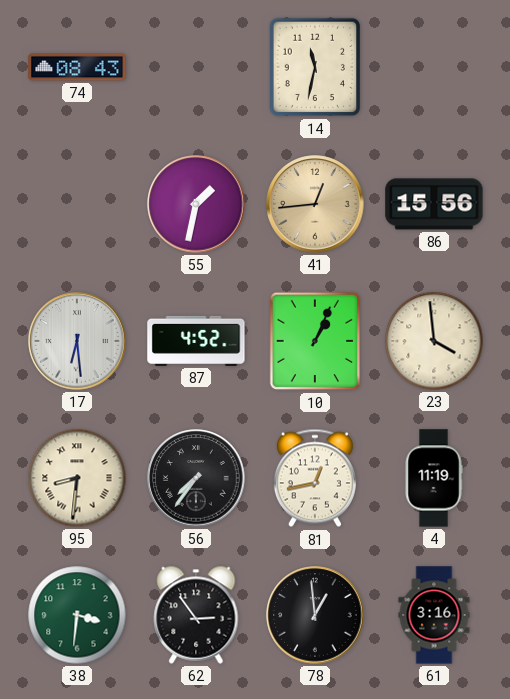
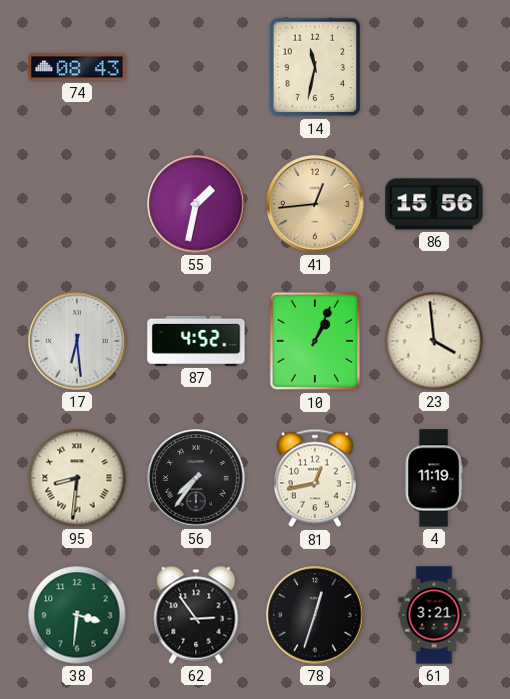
78: 12:59 -> 12:33 (315, 615)
61: 3:16 -> 3:21 (434, 615)
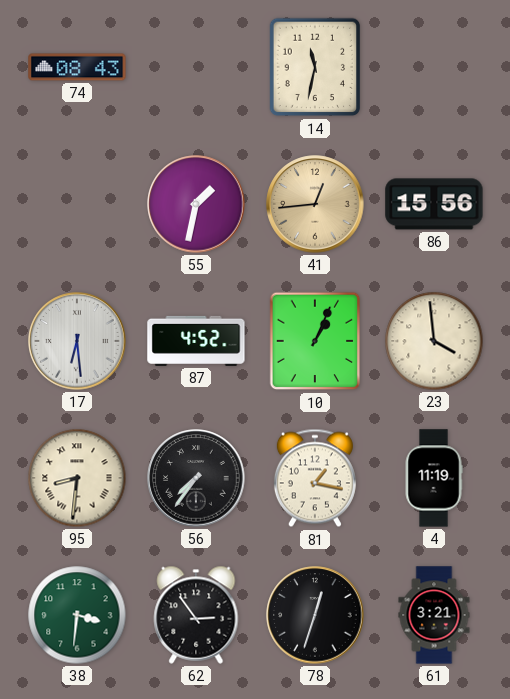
81: 12:43 -> 1:17 (315, 478)
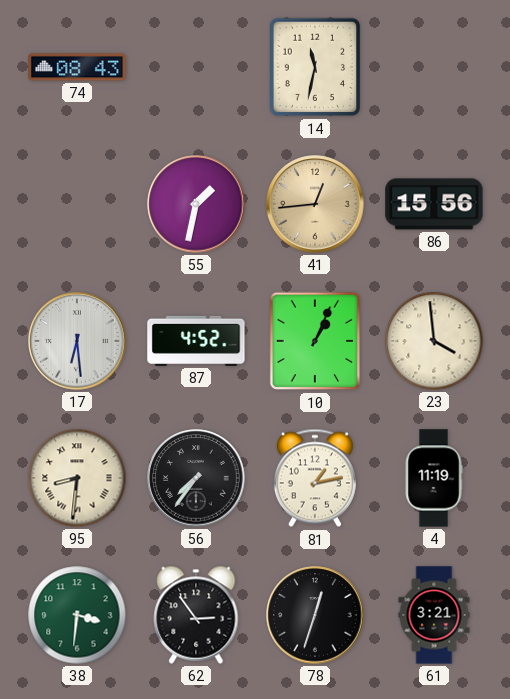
81: 1:17 -> 1:13 (315, 478)
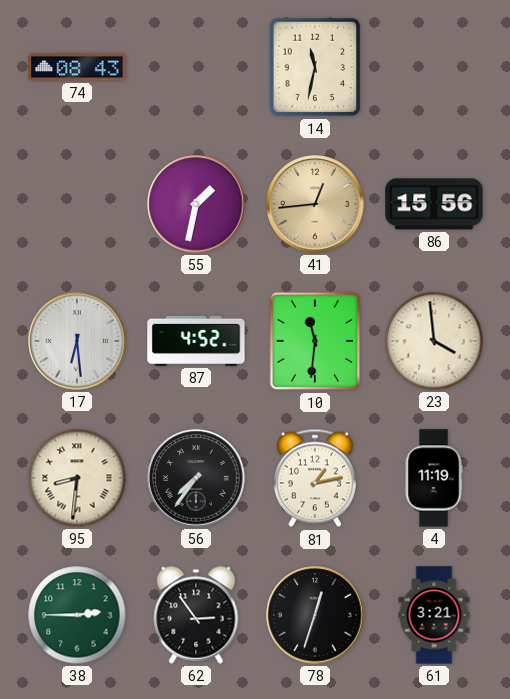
10: 1:04 -> 11:31 (315, 341)
38: 3:31 -> 2:45 (77, 615)
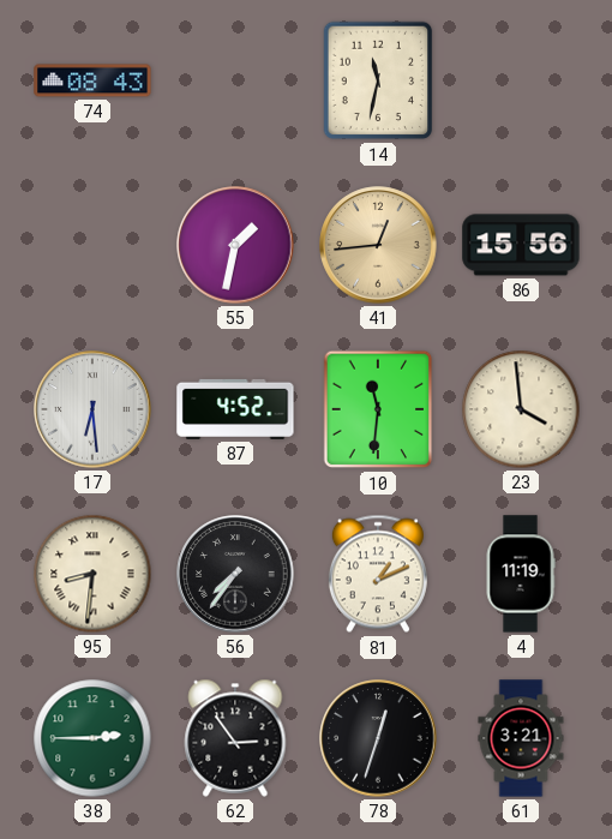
81: 1:13 -> 1:11 (378, 574)
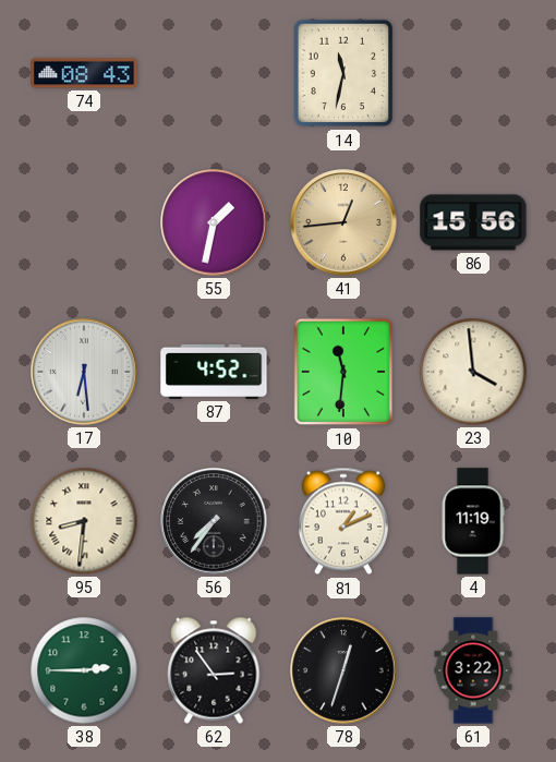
61: 3:21 -> 3:22 (473, 670)
